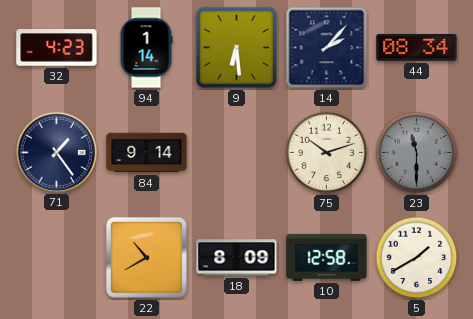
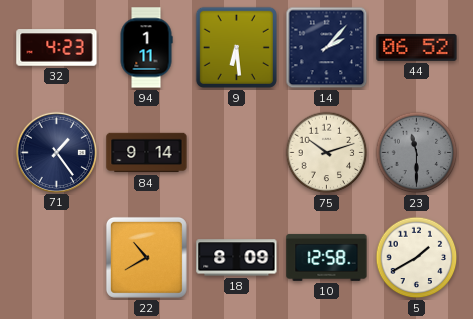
94: 1:14 -> 1:11 (146, 48)
44: 08:34 -> 06:52 (417, 48)
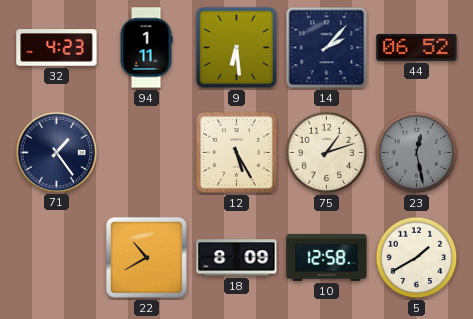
84: 9:14 -> none (147, 153)
12: none -> 5:25 (237, 153)
75: 10:12 -> 1:12 (327, 153)
23: 11:30 -> 12:28 (417, 153)
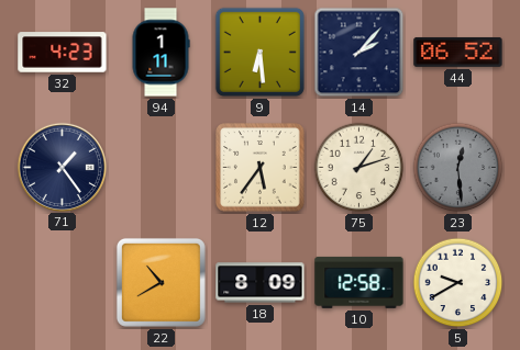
12: 5:25 -> 5:36 (261, 168)
23: 12:28 -> 12:29 (458, 168)
5: 1:40 -> 9:40 (458, 283)
